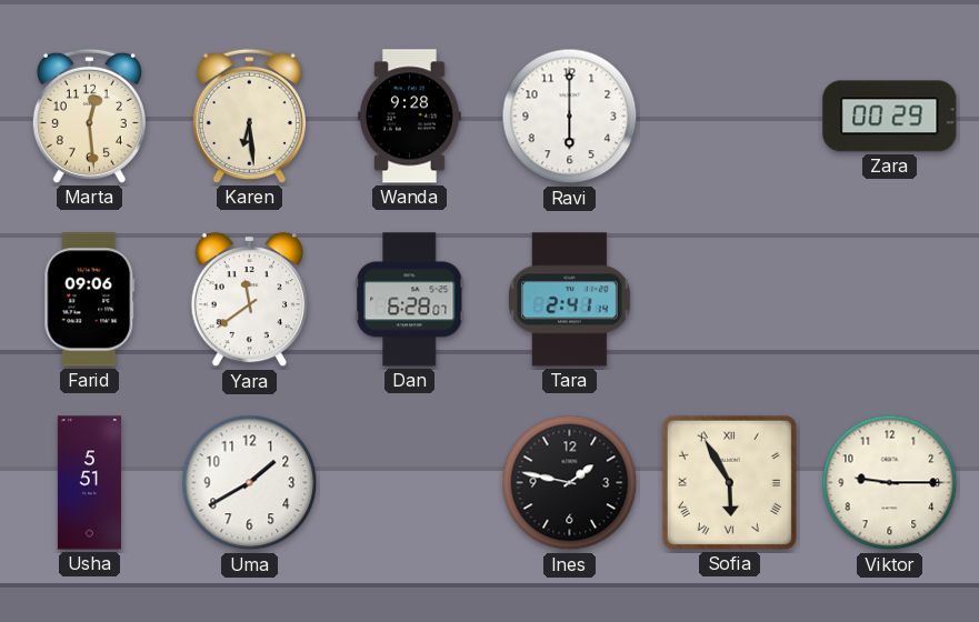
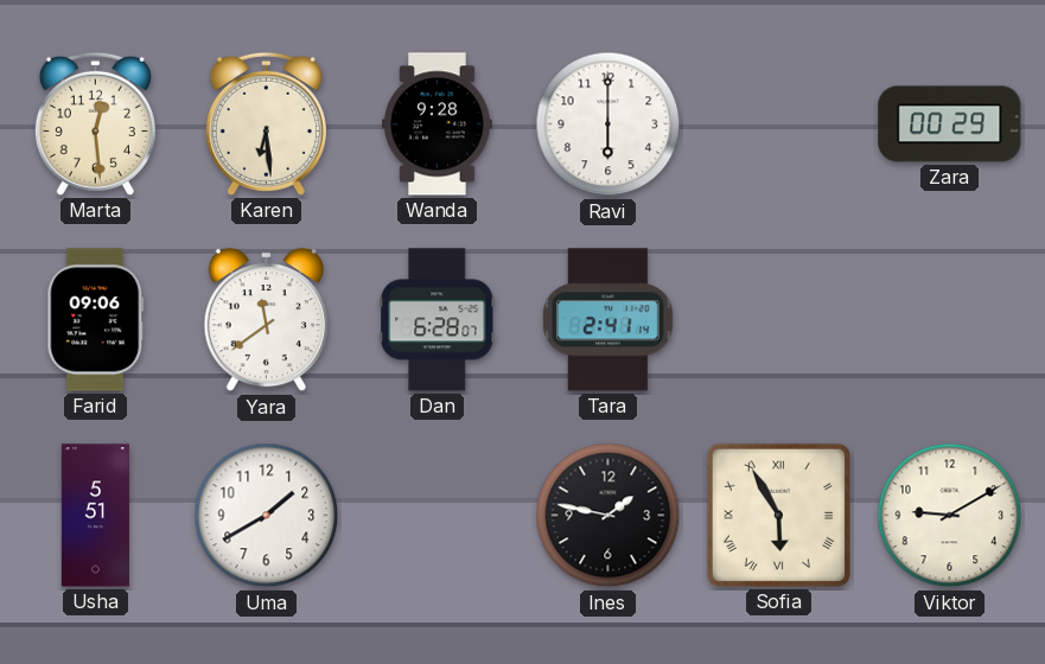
Viktor: 9:15 -> 9:10 (950, 516)
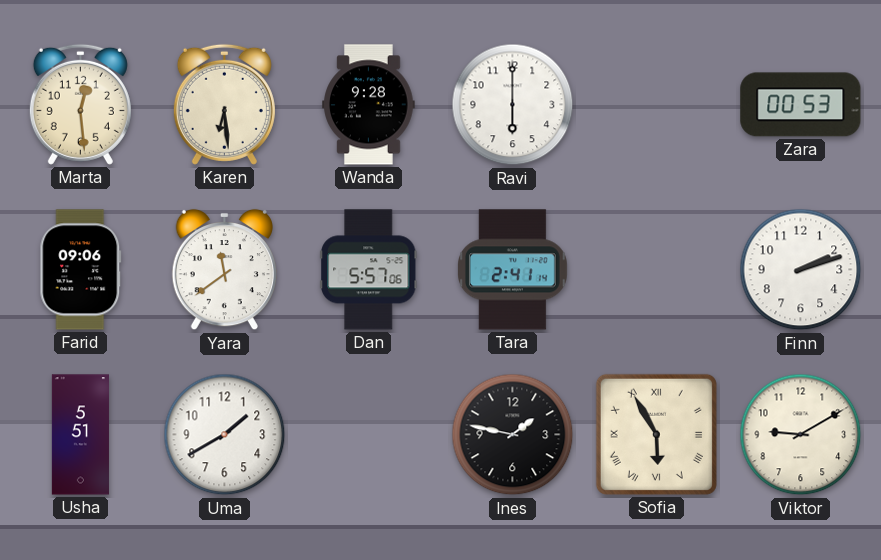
Zara: 00:29 -> 00:53 (801, 105)
Dan: 6:28 -> 5:57 (369, 270)
Finn: none -> 2:12 (801, 270)
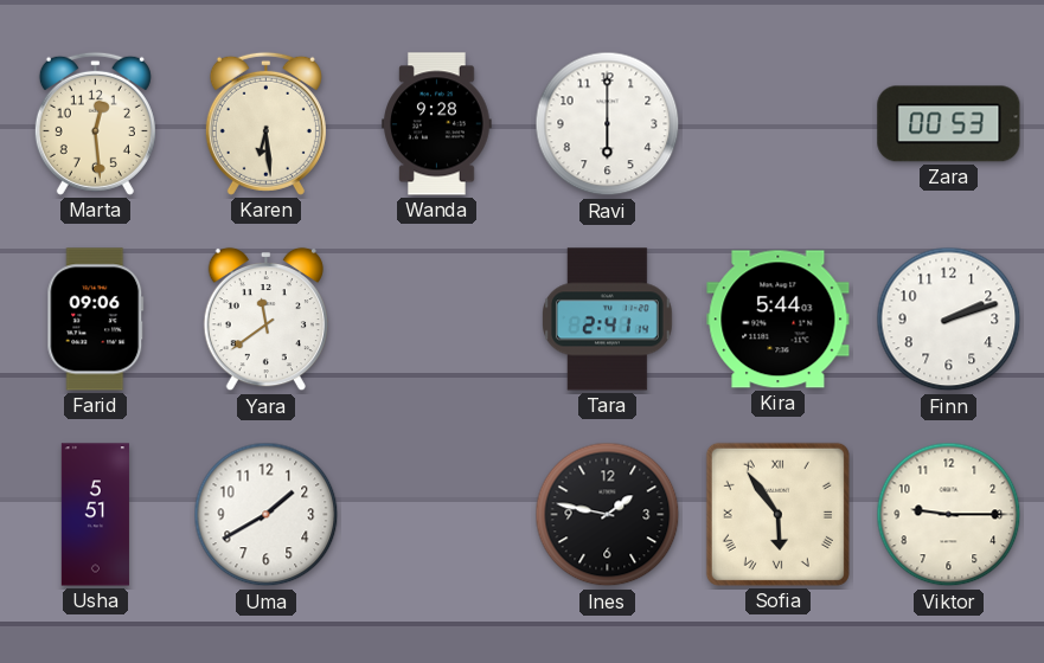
Dan: 5:57 -> none (369, 270)
Kira: none -> 5:44 (779, 320)
Sofia: 5:55 -> 5:54 (777, 514)
Viktor: 9:10 -> 9:15 (949, 515)
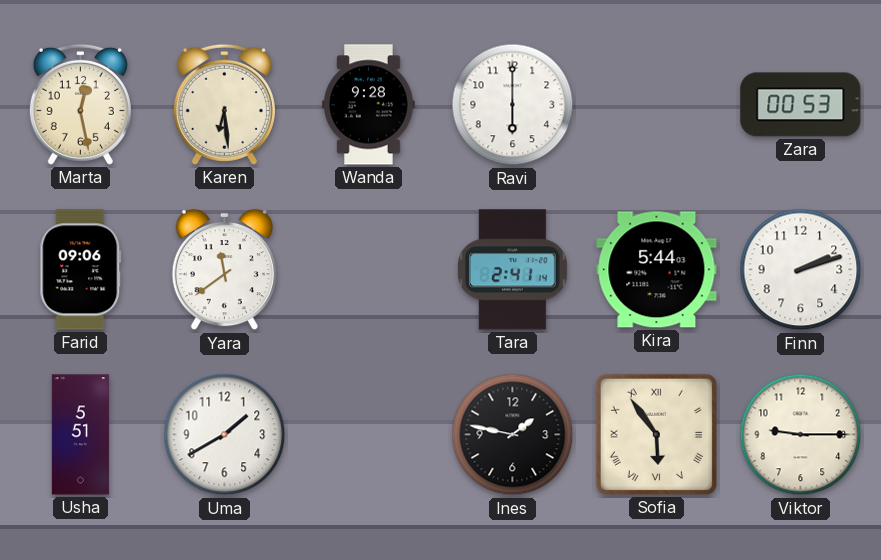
Marta: 12:29 -> 12:28 (80, 104)
